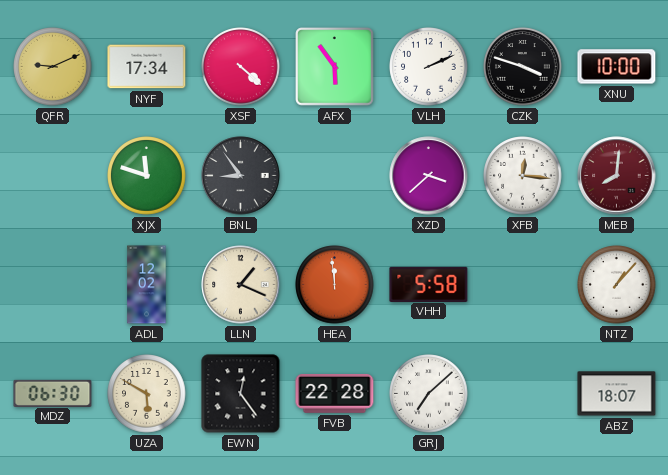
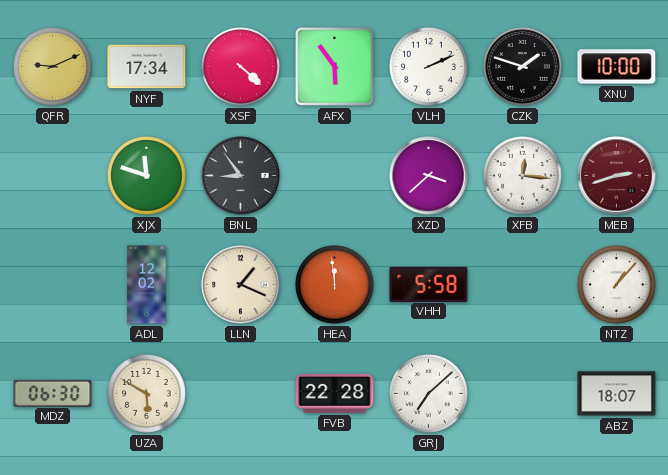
CZK: 3:48 -> 1:48 (523, 67)
MEB: 8:01 -> 2:42 (617, 176)
EWN: 12:24 -> none (241, 394)
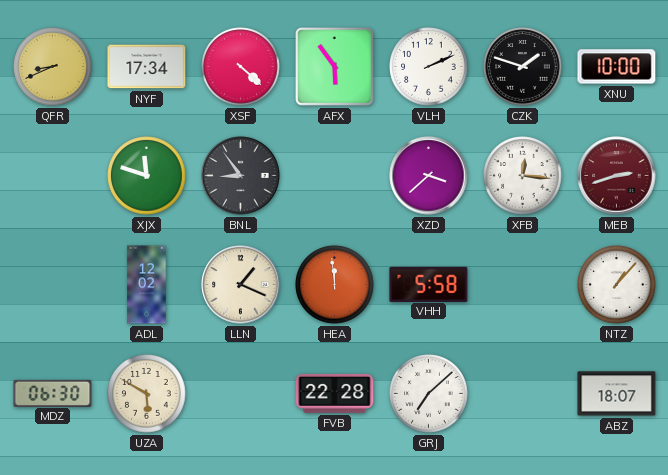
QFR: 9:11 -> 8:41 (53, 67)
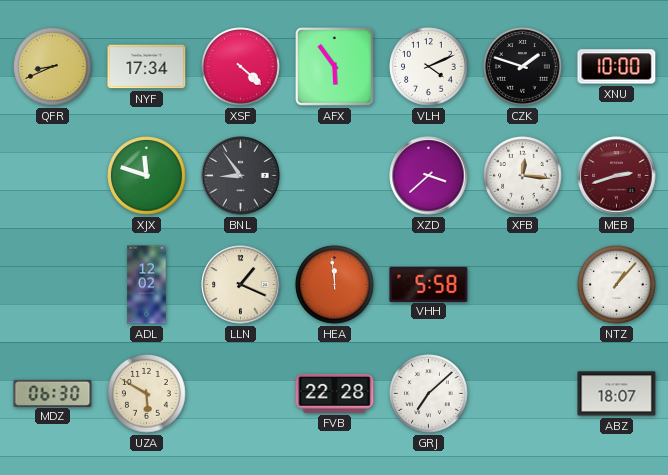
VLH: 2:11 -> 4:11 (429, 67)
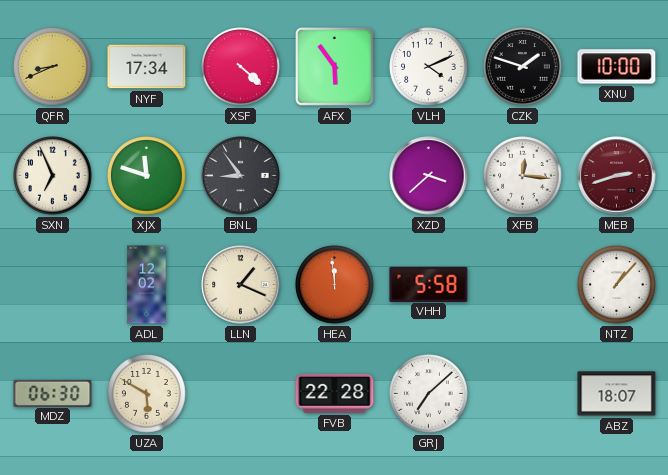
SXN: none -> 6:56 (53, 176)
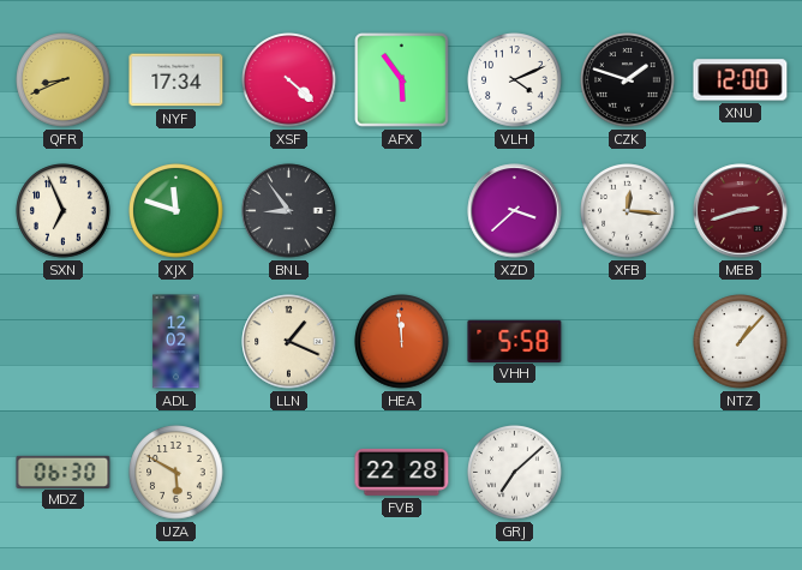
XNU: 10:00 -> 12:00 (741, 80)
ABZ: 18:07 -> none (617, 394)
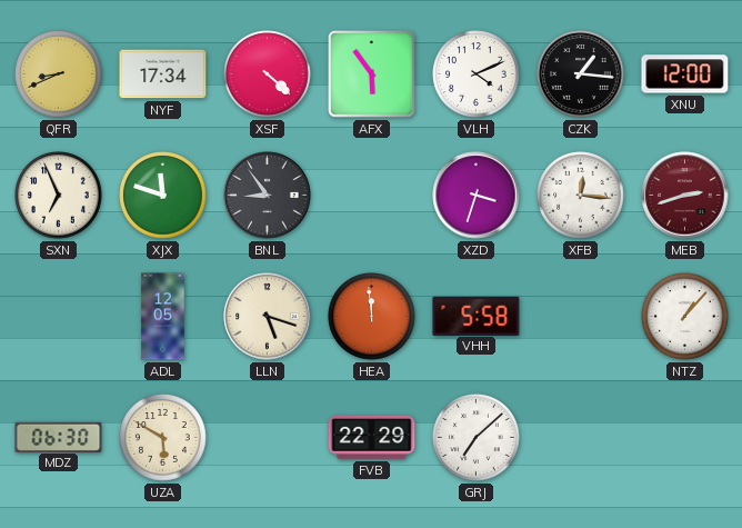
CZK: 1:48 -> 1:16 (581, 74)
XZD: 3:38 -> 3:33 (477, 196)
ADL: 12:02 -> 12:05 (163, 317)
LLN: 1:19 -> 5:18 (268, 317)
FVB: 22:28 -> 22:29 (372, 437)
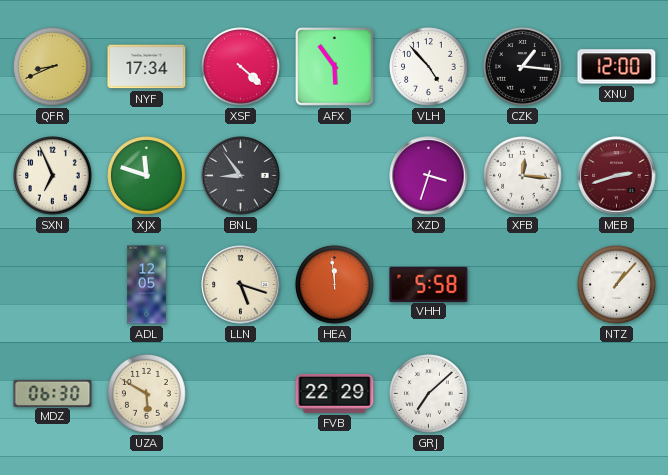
VLH: 4:11 -> 4:53 (429, 67)
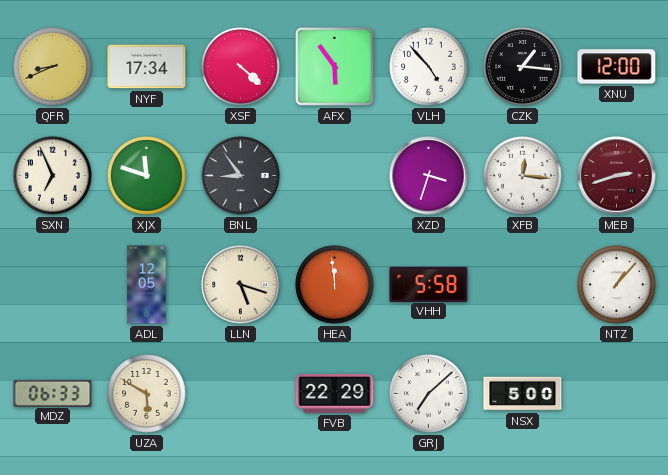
MDZ: 06:30 -> 06:33 (53, 393)
NSX: none -> 5:00 (523, 394)
